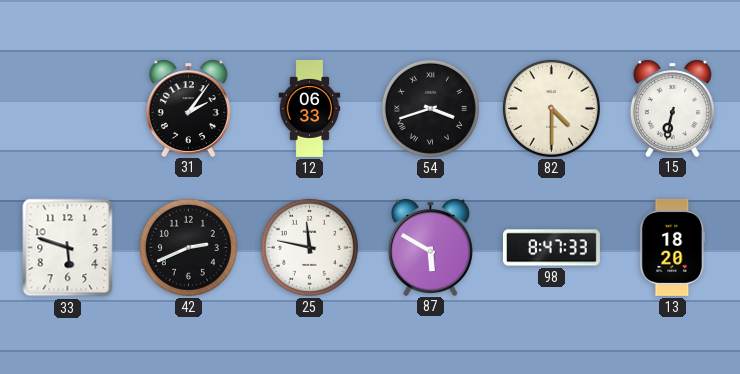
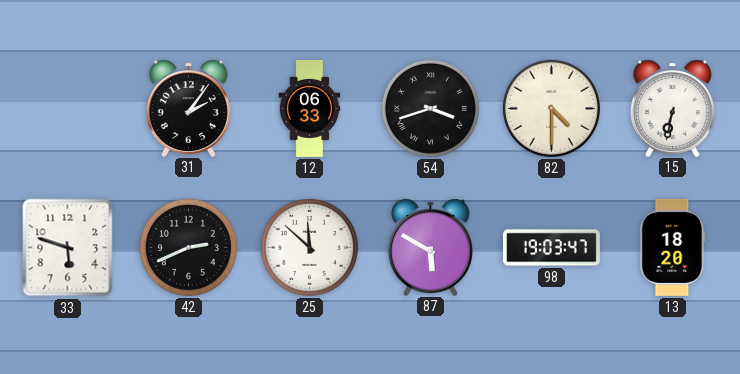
25: 11:47 -> 11:52 (309, 247)
98: 8:47 -> 19:03 (551, 248)
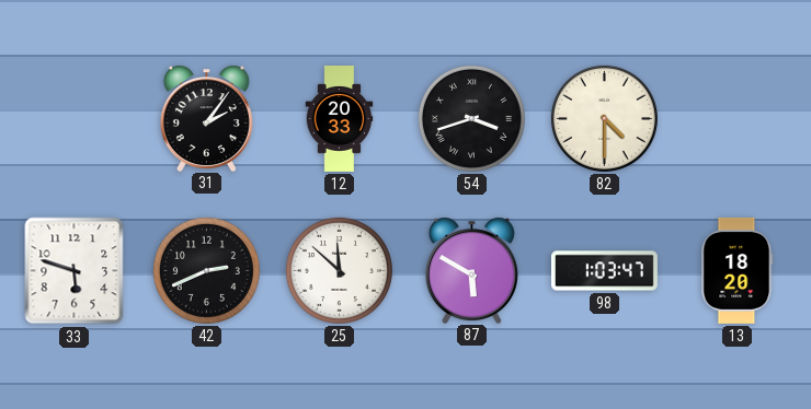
12: 06:33 -> 20:33 (340, 118)
15: 6:32 -> none (672, 108)
98: 19:03 -> 1:03 (604, 271)
